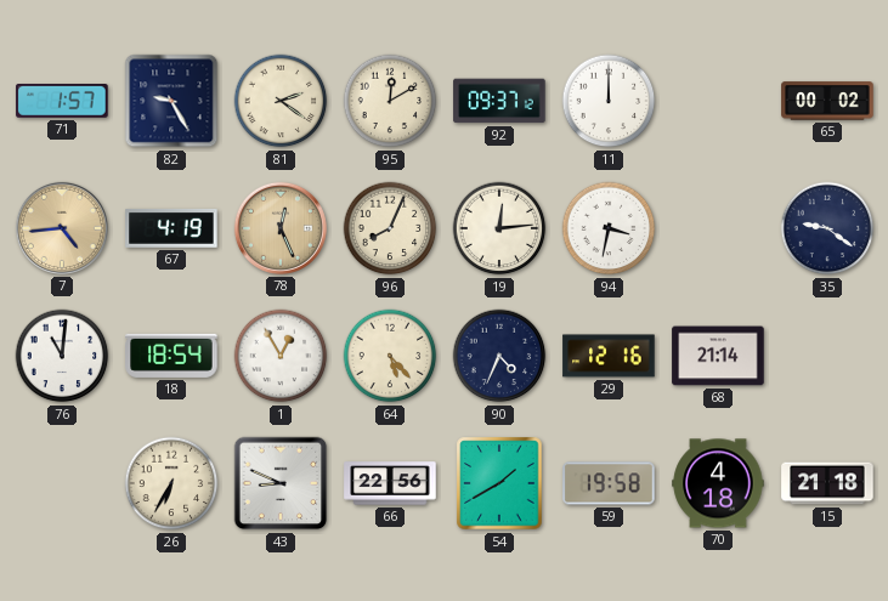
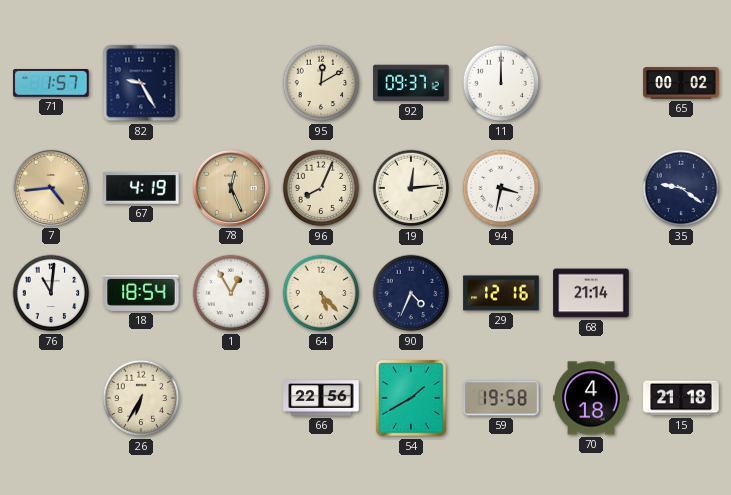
81: 2:21 -> none (281, 101)
43: 8:49 -> none (281, 483)
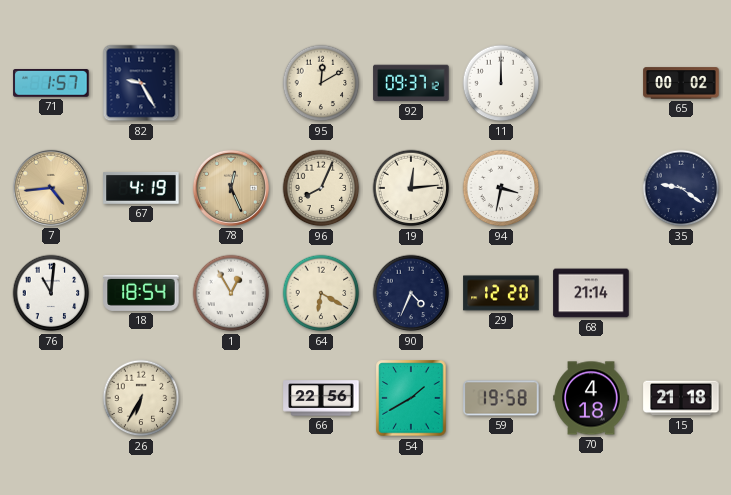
64: 5:23 -> 6:20 (321, 293)
29: 12:16 -> 12:20 (501, 293)
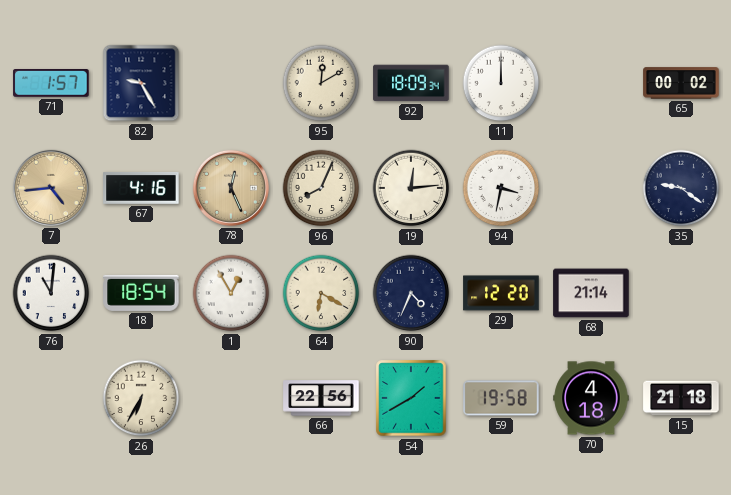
92: 09:37 -> 18:09 (411, 83)
67: 4:19 -> 4:16 (141, 188)
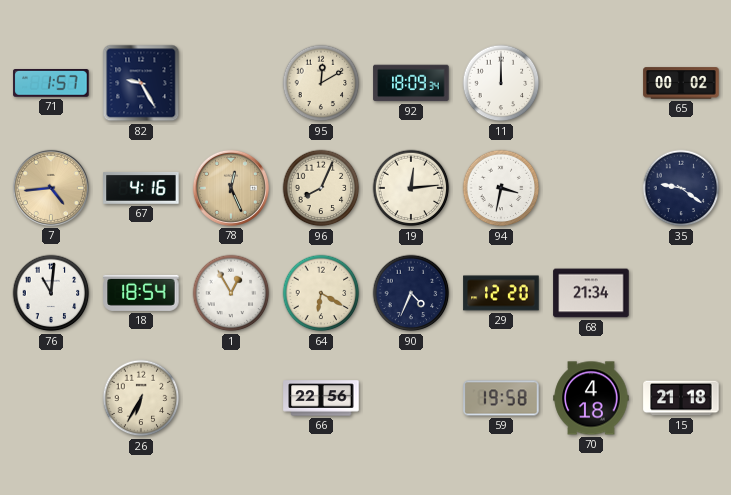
68: 21:14 -> 21:34 (591, 293)
54: 1:40 -> none (411, 398)
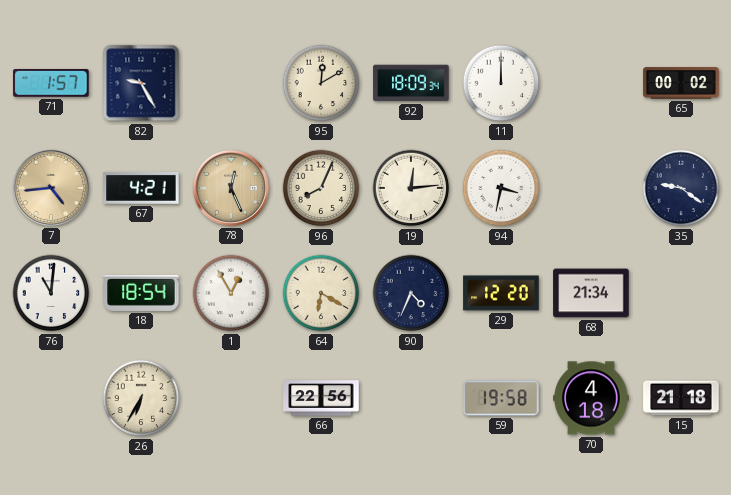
67: 4:16 -> 4:21 (141, 188)
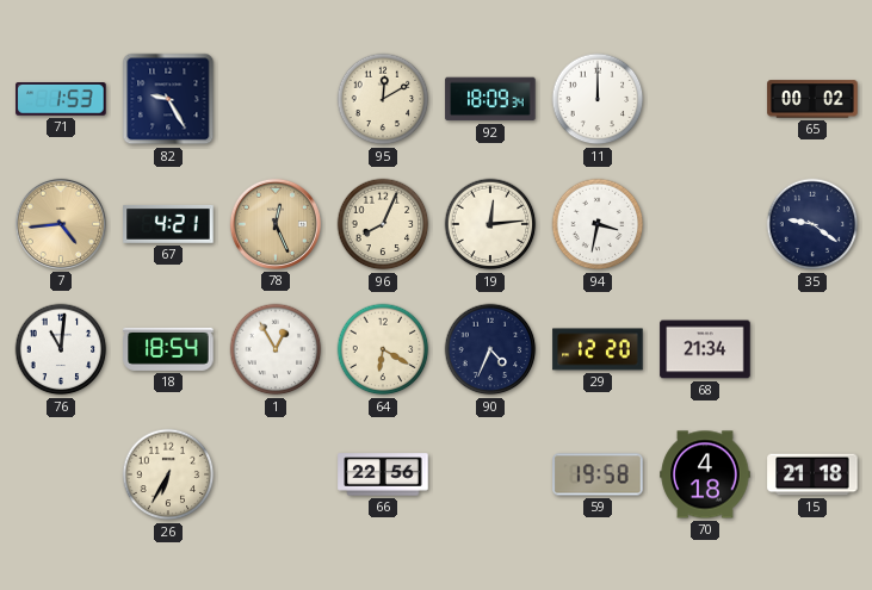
71: 1:57 -> 1:53 (61, 100)
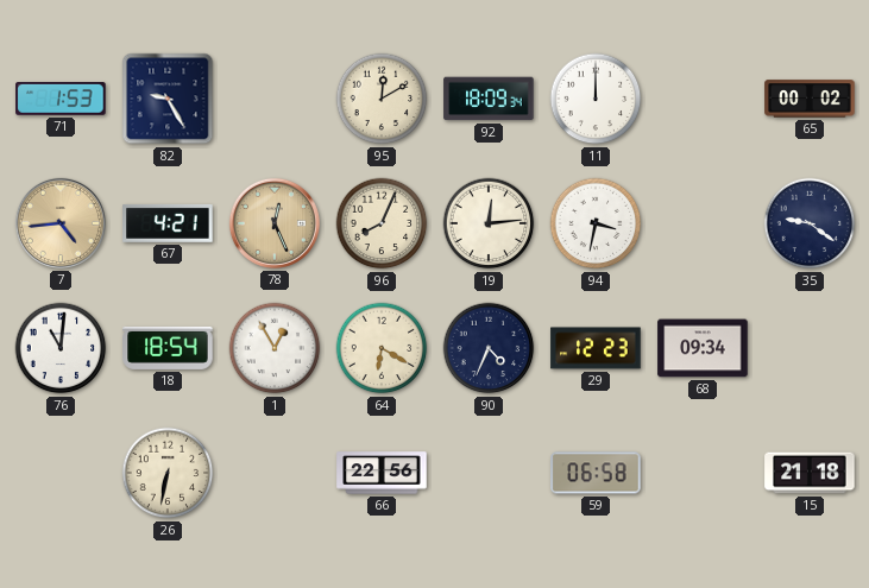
29: 12:20 -> 12:23 (596, 348)
68: 21:34 -> 09:34 (703, 348)
26: 6:35 -> 6:32 (168, 473)
59: 19:58 -> 06:58 (596, 473)
70: 4:18 -> none (705, 474)
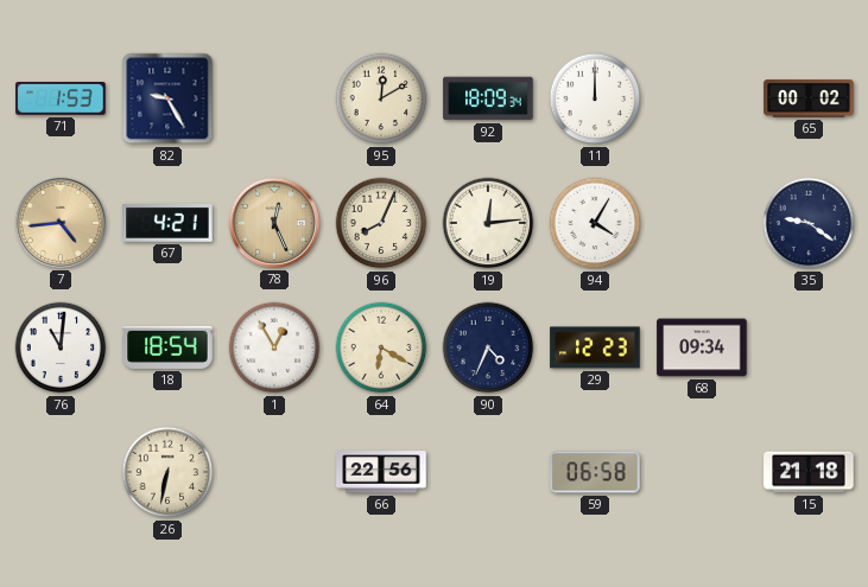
94: 3:32 -> 4:05 (595, 223)
